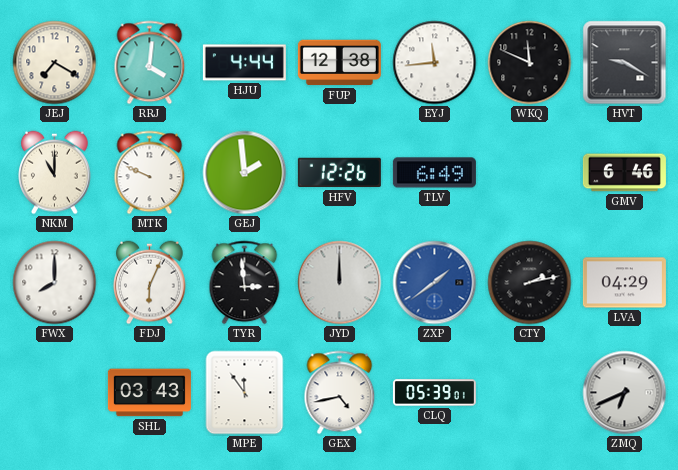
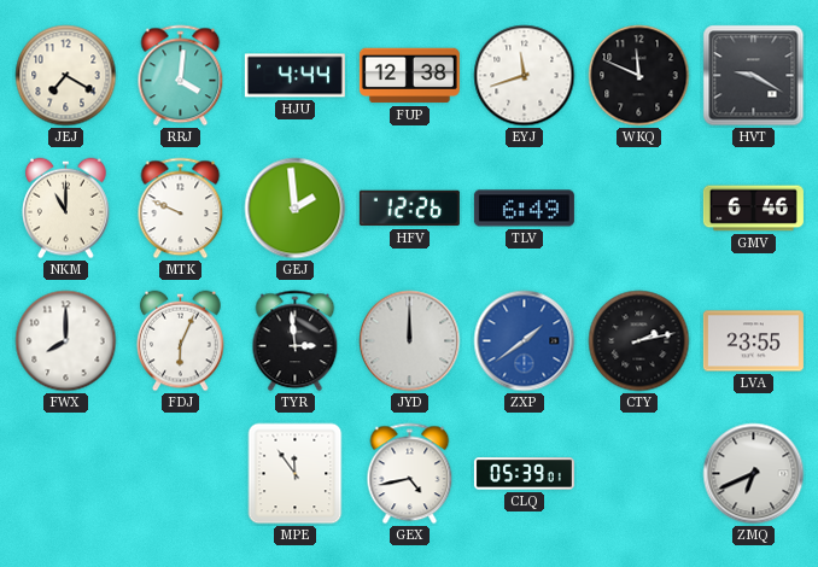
EYJ: 11:44 -> 11:42 (525, 76)
LVA: 04:29 -> 23:55 (753, 341)
SHL: 03:43 -> none (149, 393)
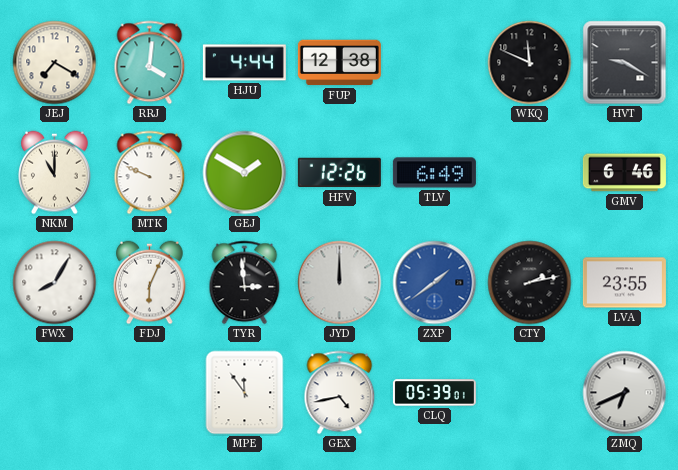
EYJ: 11:42 -> none (525, 76)
GEJ: 1:59 -> 1:50 (245, 173)
FWX: 8:00 -> 8:05 (55, 283)
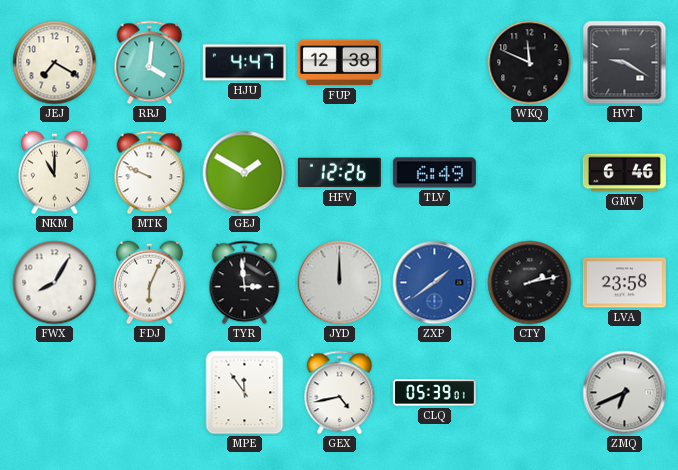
HJU: 4:44 -> 4:47 (244, 63)
LVA: 23:55 -> 23:58 (624, 283)
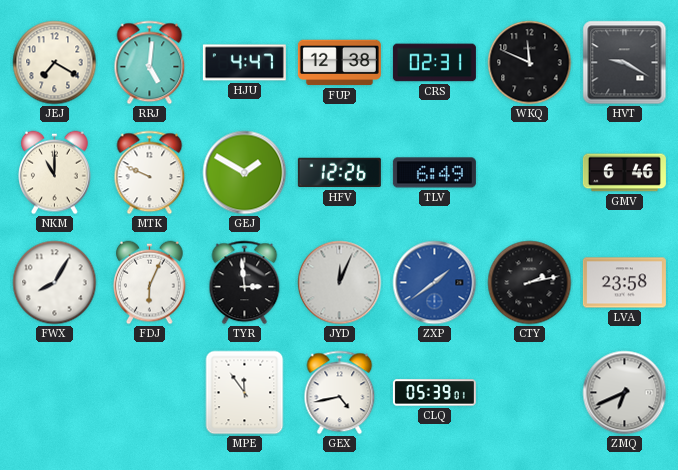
RRJ: 4:01 -> 5:01 (150, 63)
CRS: none -> 02:31 (434, 63)
JYD: 12:00 -> 12:04 (340, 283)
